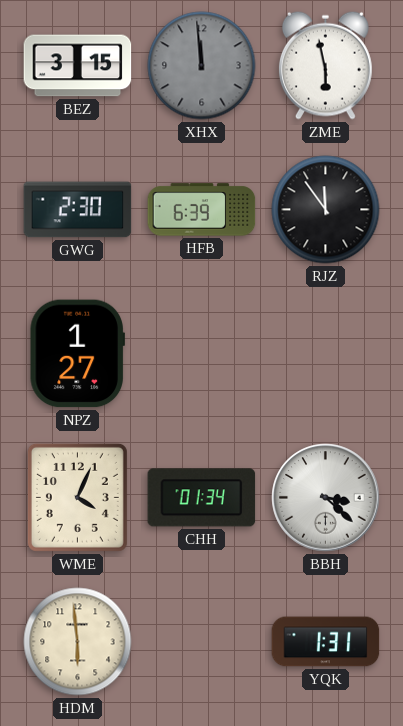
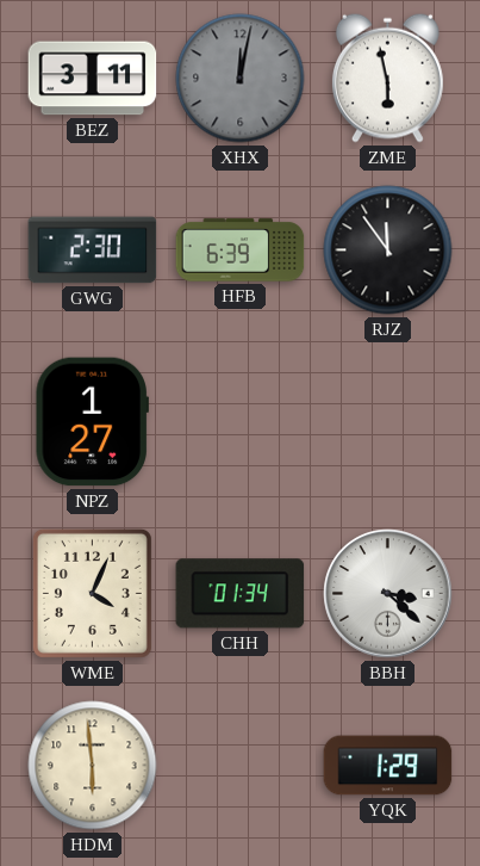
BEZ: 3:15 -> 3:11 (93, 79)
XHX: 11:59 -> 12:02 (241, 79)
YQK: 1:31 -> 1:29 (388, 766)
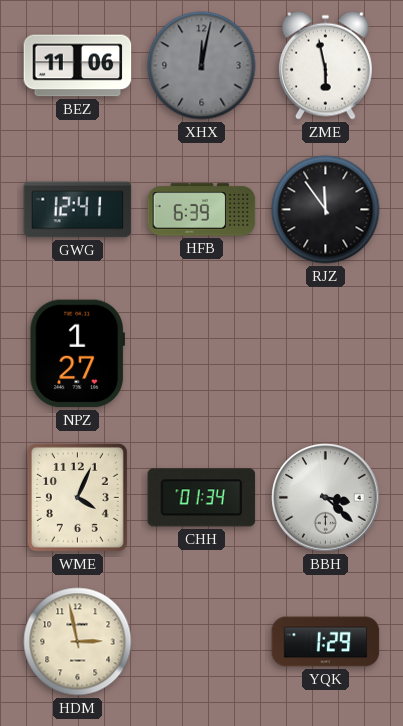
BEZ: 3:11 -> 11:06 (78, 66)
GWG: 2:30 -> 12:41 (78, 210)
HDM: 5:59 -> 2:58 (78, 642)
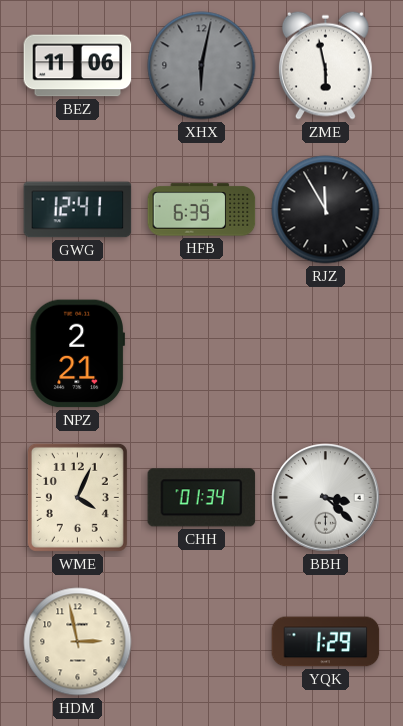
XHX: 12:02 -> 6:02 (202, 66)
RJZ: 11:54 -> 11:55 (326, 210)
NPZ: 1:27 -> 2:21 (77, 354)
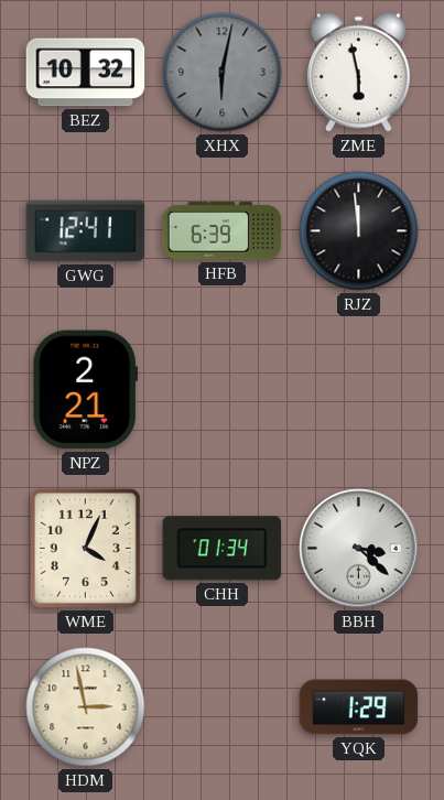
BEZ: 11:06 -> 10:32 (86, 73)
RJZ: 11:55 -> 11:59 (359, 231)
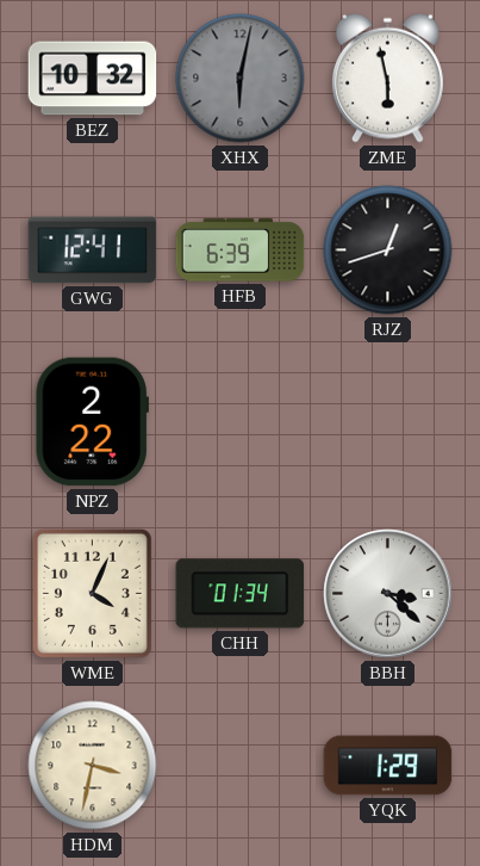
RJZ: 11:59 -> 12:42 (388, 250)
NPZ: 2:21 -> 2:22 (92, 422)
HDM: 2:58 -> 3:32 (93, 766)
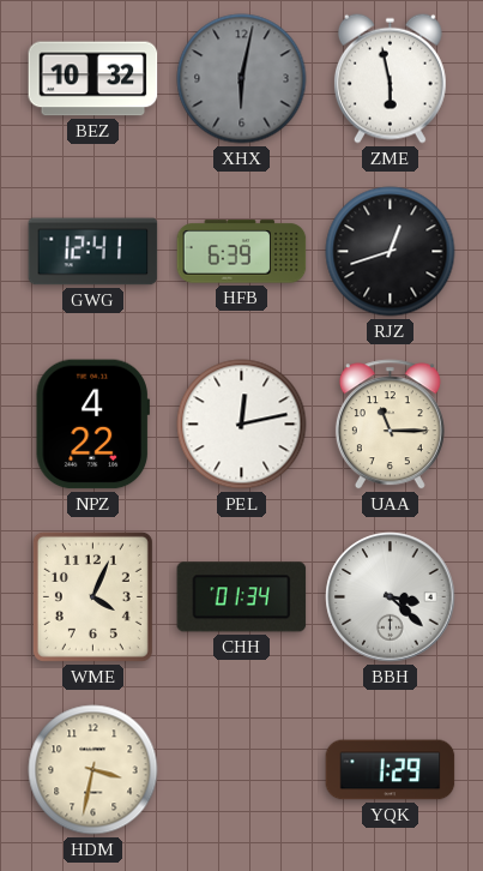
NPZ: 2:22 -> 4:22 (92, 425)
PEL: none -> 12:13 (242, 425)
UAA: none -> 11:15 (390, 425)
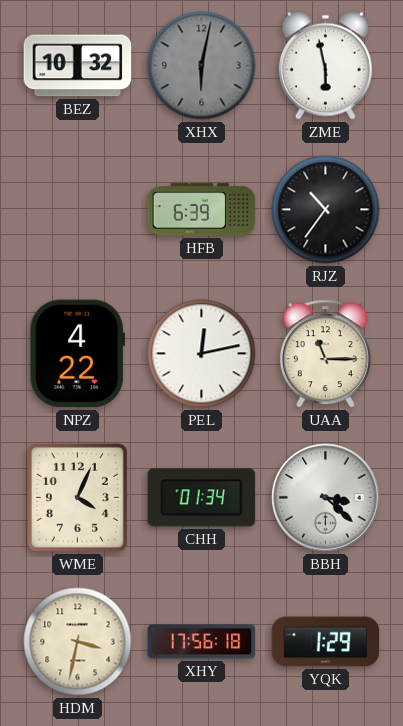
GWG: 12:41 -> none (93, 252)
RJZ: 12:42 -> 10:36 (326, 210)
XHY: none -> 17:56 (202, 642)
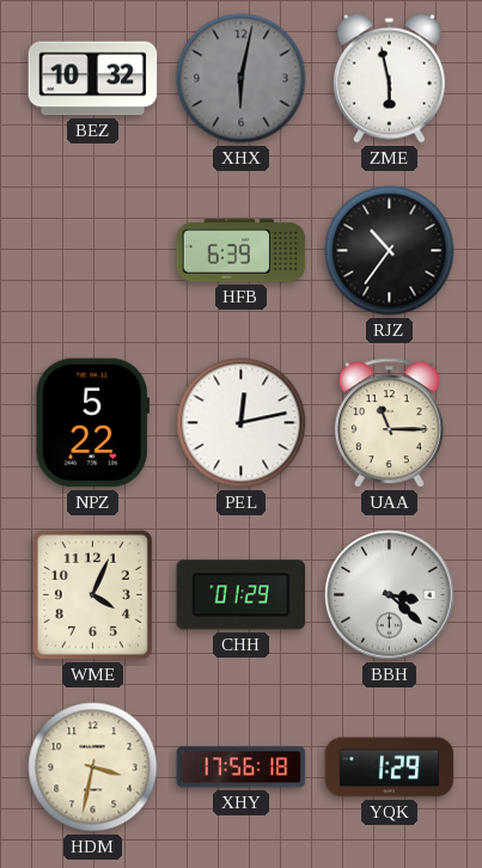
NPZ: 4:22 -> 5:22 (92, 423)
CHH: 01:34 -> 01:29 (242, 595)
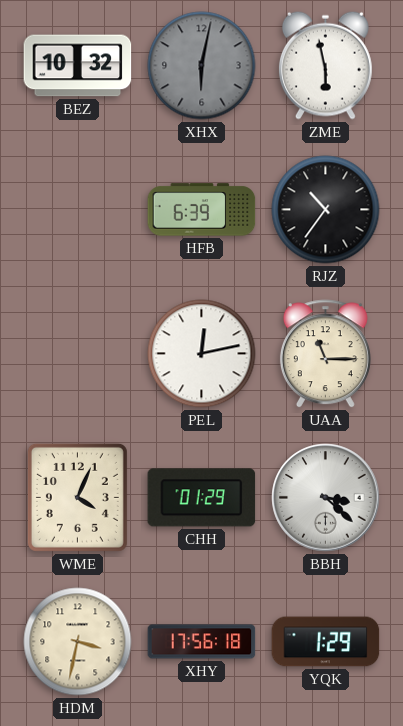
NPZ: 5:22 -> none (92, 423)
